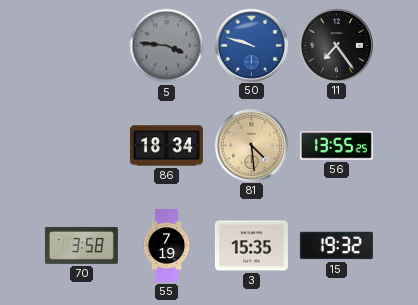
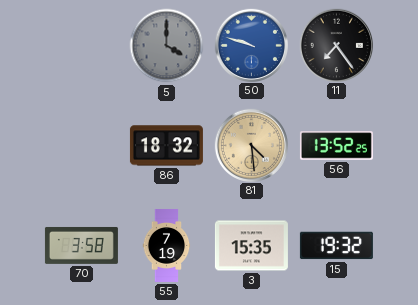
5: 3:46 -> 4:00 (167, 46)
86: 18:34 -> 18:32 (166, 146)
56: 13:55 -> 13:52 (336, 146)
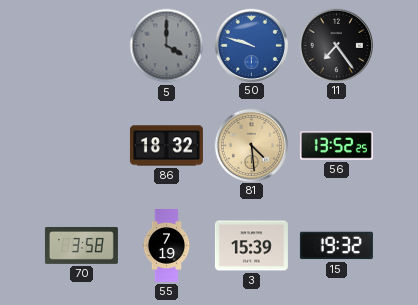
3: 15:35 -> 15:39 (251, 246)
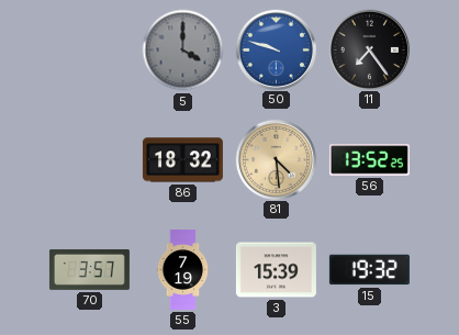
70: 3:58 -> 3:57 (89, 269)
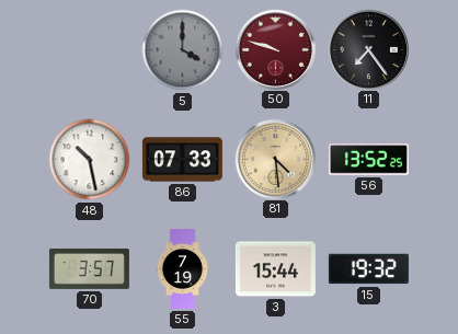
50 dial: blue -> burgundy (275, 49)
48: none -> 10:28 (90, 160)
86: 18:32 -> 07:33 (182, 160)
3: 15:39 -> 15:44 (275, 269)
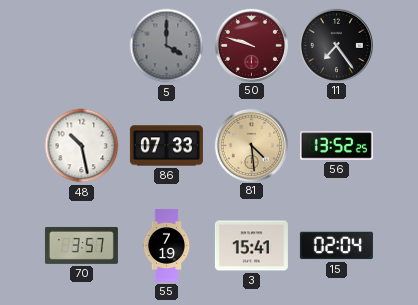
3: 15:44 -> 15:41 (251, 246)
15: 19:32 -> 02:04 (336, 246)
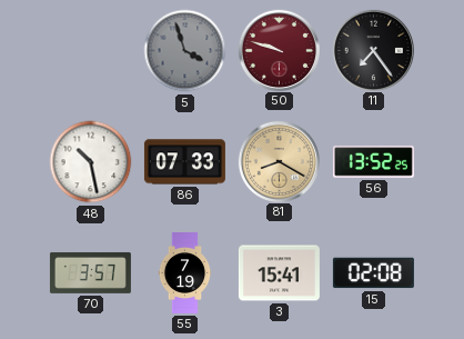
5: 4:00 -> 3:57 (185, 51)
81: 4:29 -> 8:20 (279, 161)
15: 02:04 -> 02:08 (373, 273)
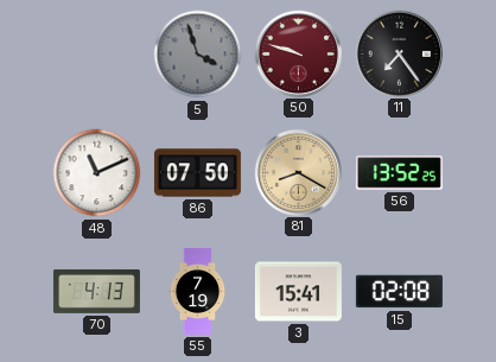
48: 10:28 -> 11:11 (97, 173)
86: 07:33 -> 07:50 (197, 173)
70: 3:57 -> 4:13 (96, 291)
